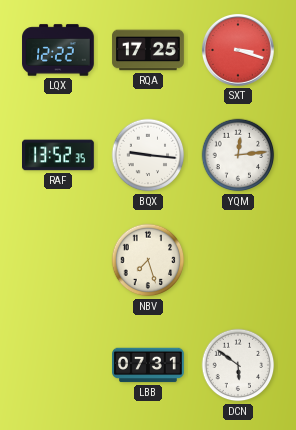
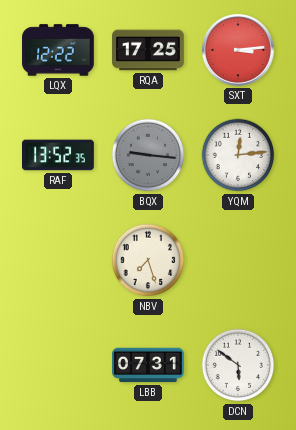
SXT: 3:18 -> 3:14 (238, 50)
BQX dial: white -> grey (148, 155)
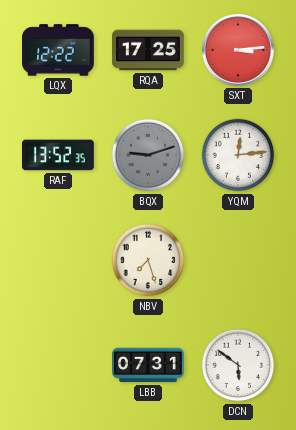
BQX: 9:16 -> 9:12 (148, 155)
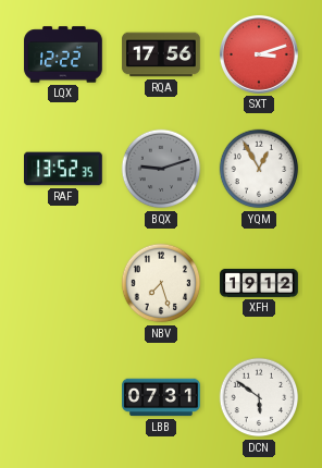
RQA: 17:25 -> 17:56 (161, 54)
SXT: 3:14 -> 3:12 (259, 54)
YQM: 12:14 -> 12:55 (259, 169)
XFH: none -> 19:12 (259, 283)
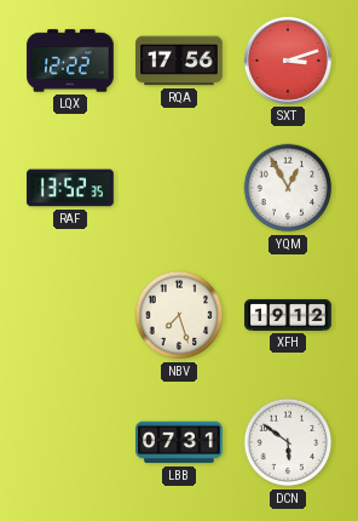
BQX: 9:12 -> none (161, 169)
